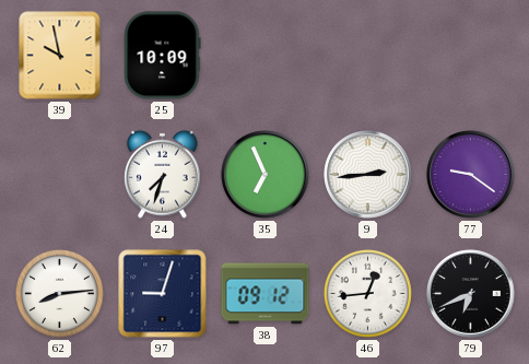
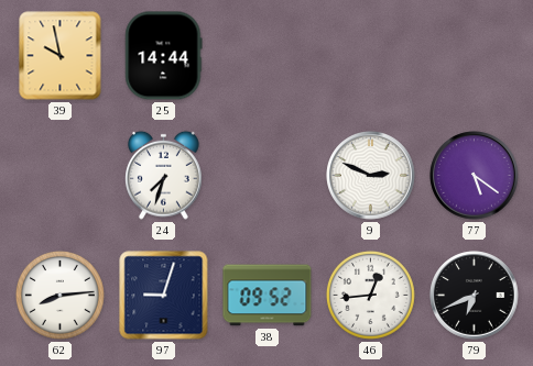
25: 10:09 -> 14:44 (164, 56)
35: 6:56 -> none (266, 175)
9: 2:44 -> 2:49 (371, 176)
77: 9:21 -> 5:21 (475, 176)
38: 09:12 -> 09:52 (268, 296)
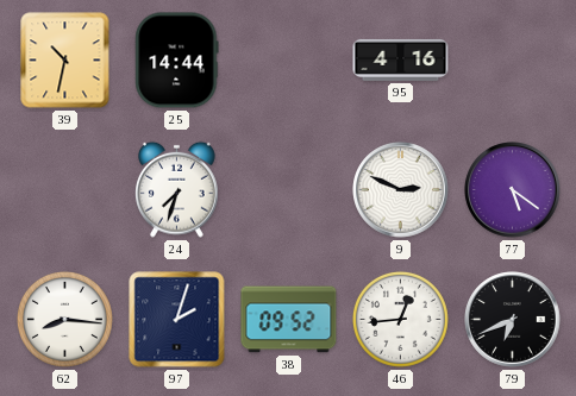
39: 9:58 -> 10:32 (65, 61)
95: none -> 4:16 (401, 59)
62: 8:14 -> 8:16 (64, 319)
97: 9:03 -> 2:03 (177, 320)
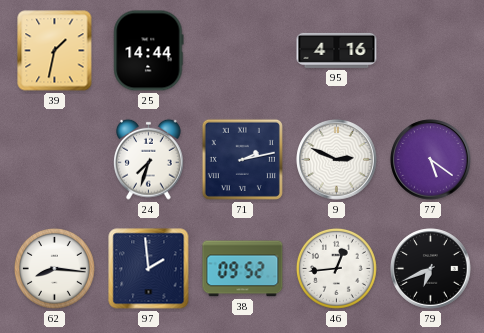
39: 10:32 -> 1:32 (55, 51)
71: none -> 2:13 (242, 159)
97: 2:03 -> 1:59 (149, 269)
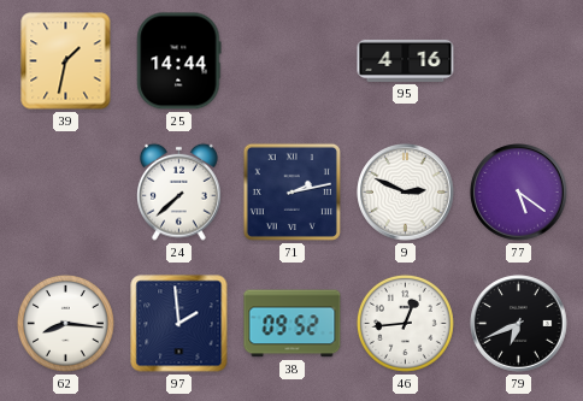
24: 7:33 -> 7:38 (179, 191)
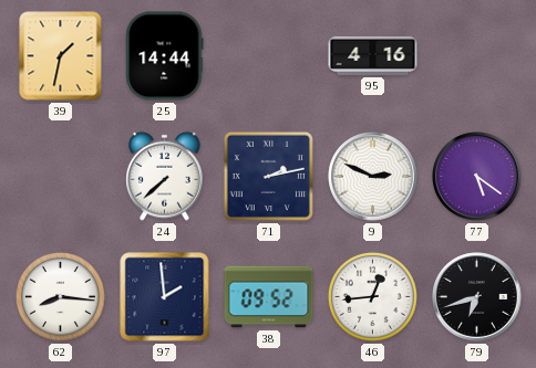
79: 6:41 -> 6:42 (477, 297)
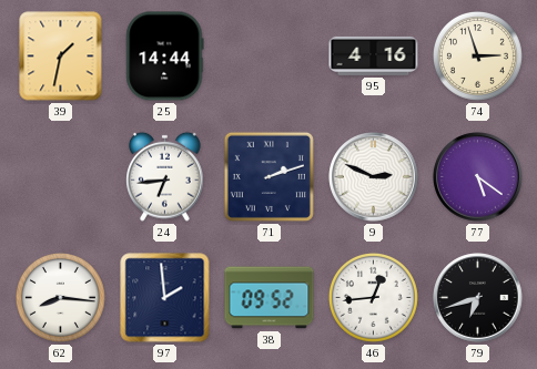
74: none -> 2:57 (477, 55)
24: 7:38 -> 6:44 (165, 176)
71: 2:13 -> 2:12 (268, 176)
